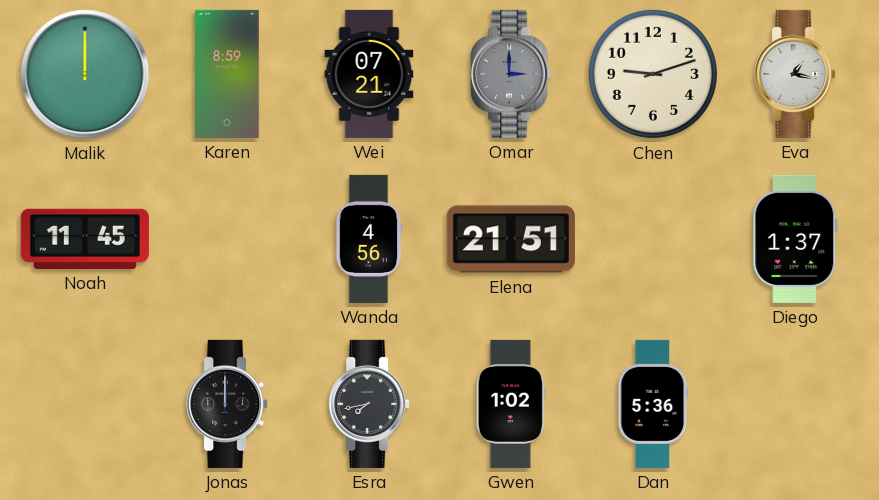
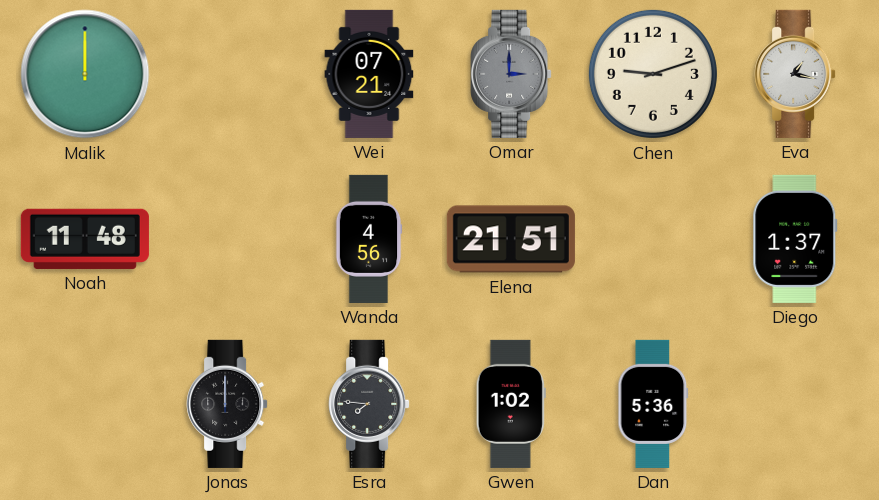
Karen: 8:59 -> none (227, 74)
Noah: 11:45 -> 11:48 (85, 239)
Esra: 7:43 -> 7:46 (369, 404)
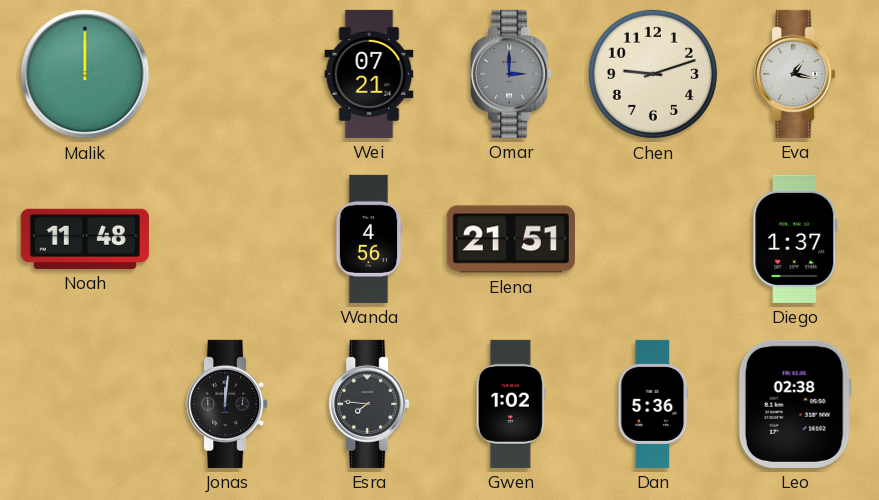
Jonas: 12:00 -> 12:01 (227, 404)
Leo: none -> 02:38 (795, 404)
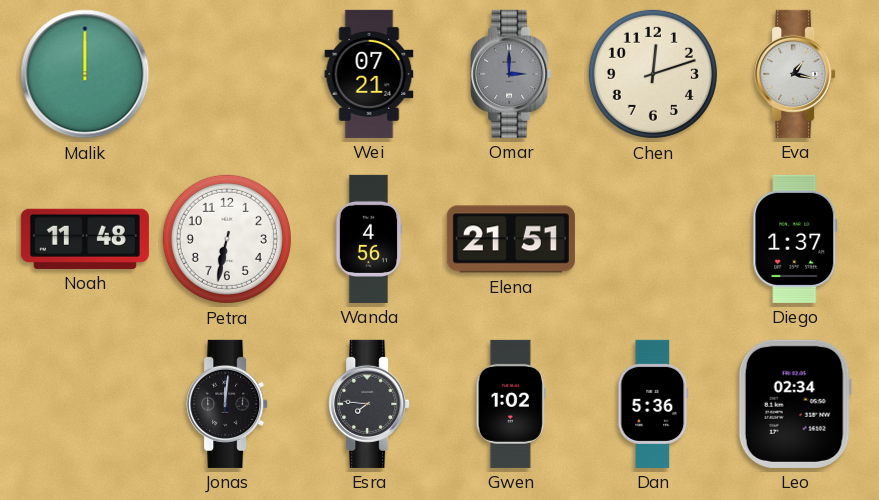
Chen: 9:12 -> 12:12 (653, 74)
Petra: none -> 6:32 (227, 239)
Leo: 02:38 -> 02:34 (795, 404)
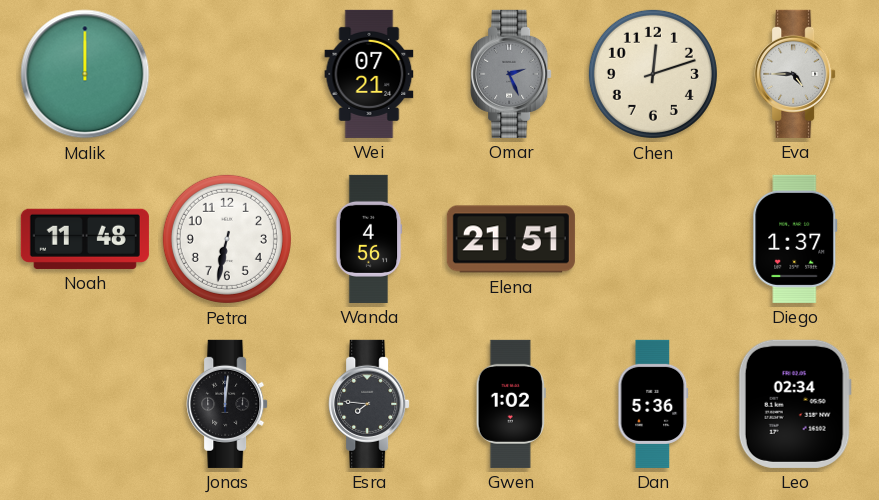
Omar: 3:00 -> 2:26 (511, 74)
Eva: 1:17 -> 4:45 (795, 74)
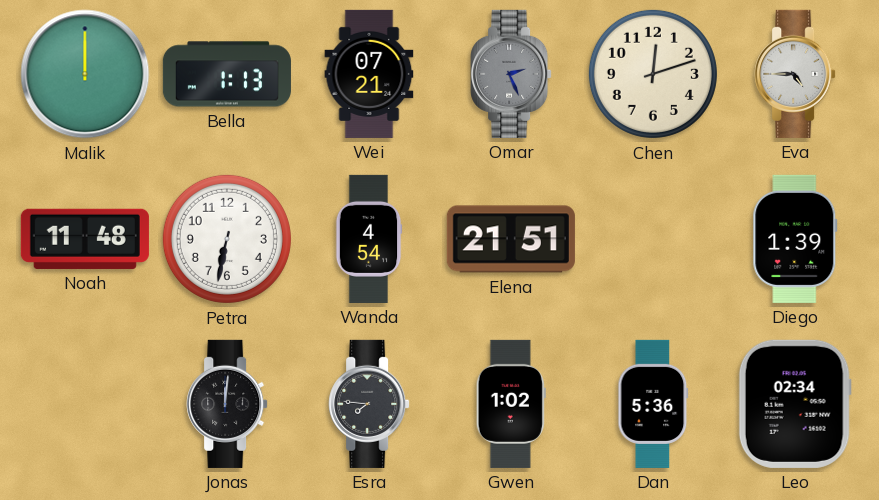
Bella: none -> 1:13 (227, 74)
Wanda: 4:56 -> 4:54 (369, 239)
Diego: 1:37 -> 1:39 (795, 239)
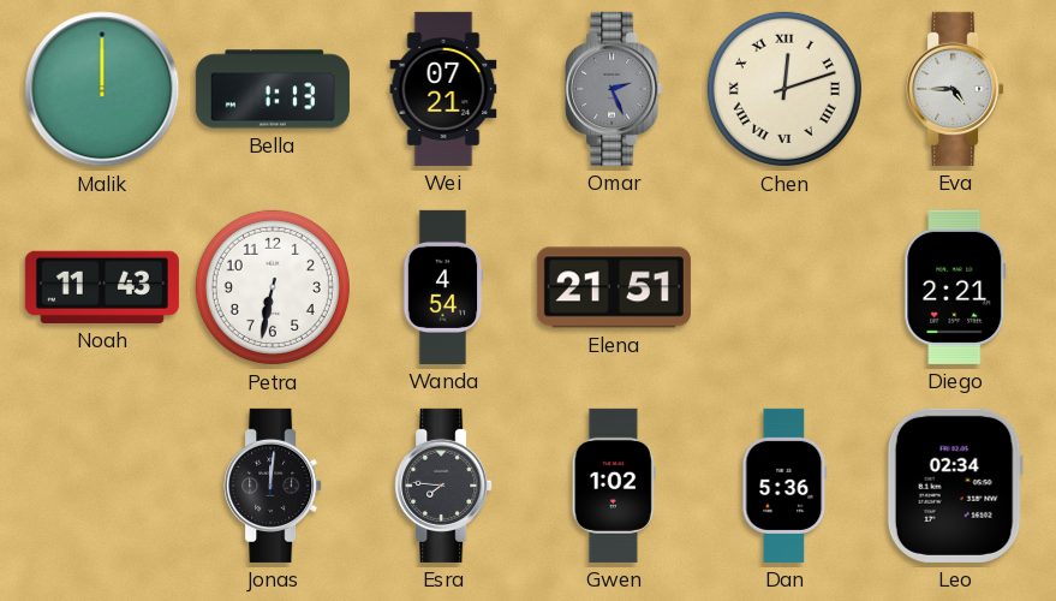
Chen numerals: Arabic -> Roman (784, 89)
Noah: 11:48 -> 11:43 (102, 287)
Diego: 1:39 -> 2:21 (955, 287)
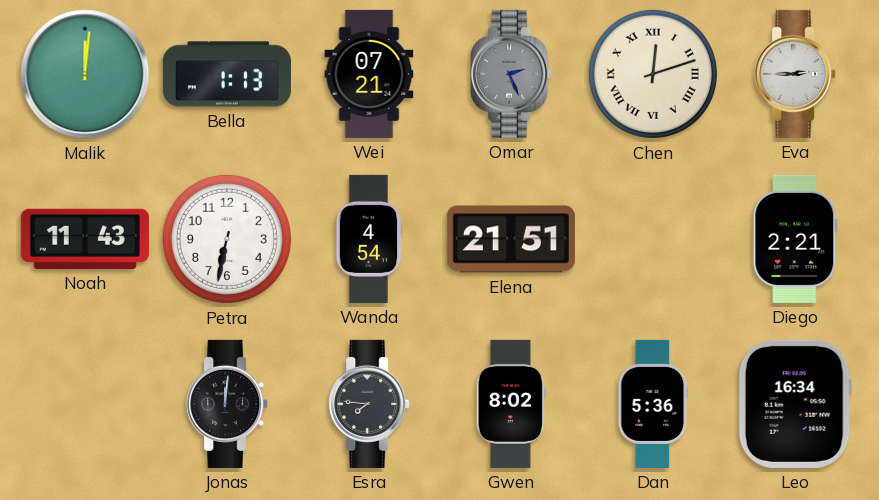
Malik: 12:00 -> 12:01 (85, 74)
Eva: 4:45 -> 2:45 (795, 74)
Gwen: 1:02 -> 8:02 (511, 404)
Leo: 02:34 -> 16:34 (795, 404)
